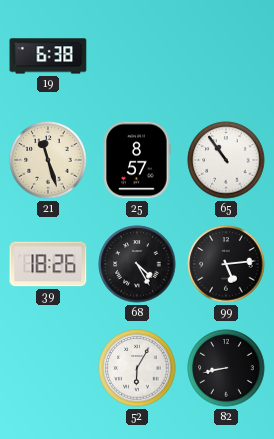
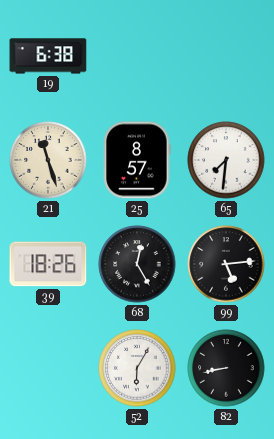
65: 10:54 -> 7:31 (226, 160)
68: 4:25 -> 12:25 (137, 264)
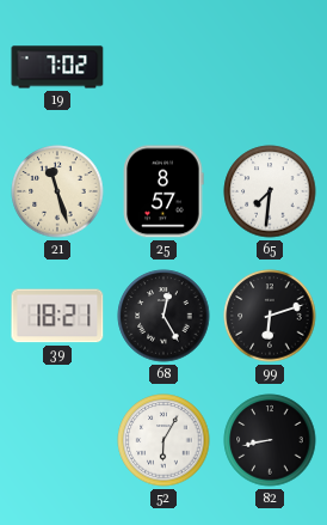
19: 6:38 -> 7:02 (57, 67)
39: 18:26 -> 18:21 (57, 316)
99: 5:14 -> 6:12 (270, 316)
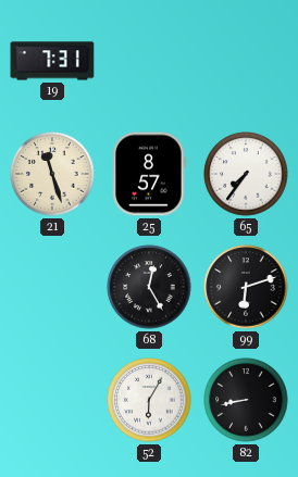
19: 7:02 -> 7:31 (52, 61)
65: 7:31 -> 7:36 (246, 174)
39: 18:21 -> none (57, 316)
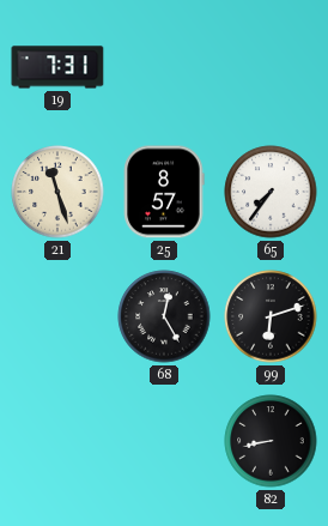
52: 6:05 -> none (149, 400)
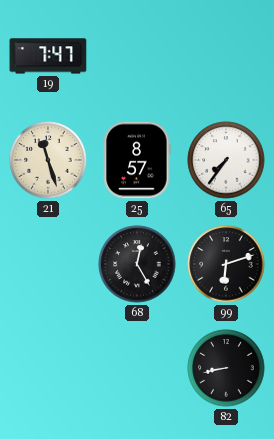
19: 7:31 -> 7:47 (48, 56)
